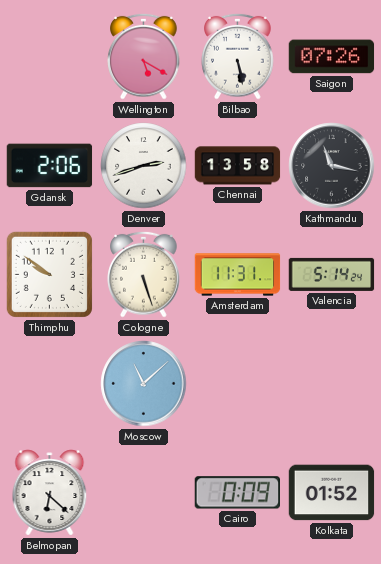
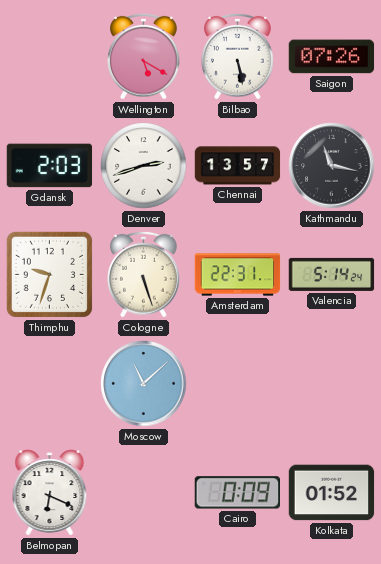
Gdansk: 2:06 -> 2:03 (50, 166)
Chennai: 13:58 -> 13:57 (238, 166)
Thimphu: 9:51 -> 9:33 (49, 274)
Amsterdam: 11:31 -> 22:31 (238, 275)
Belmopan: 6:22 -> 6:19 (50, 493)
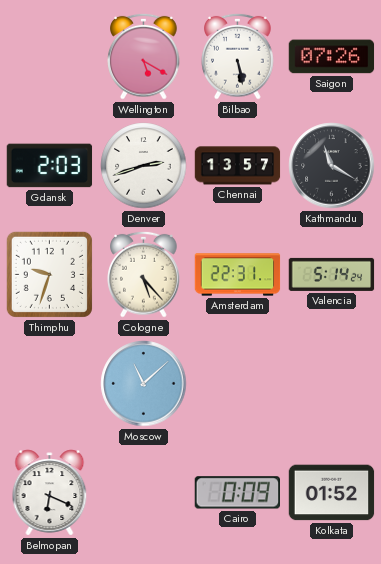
Kathmandu: 11:17 -> 11:20 (332, 166)
Cologne: 5:27 -> 5:23 (144, 274)
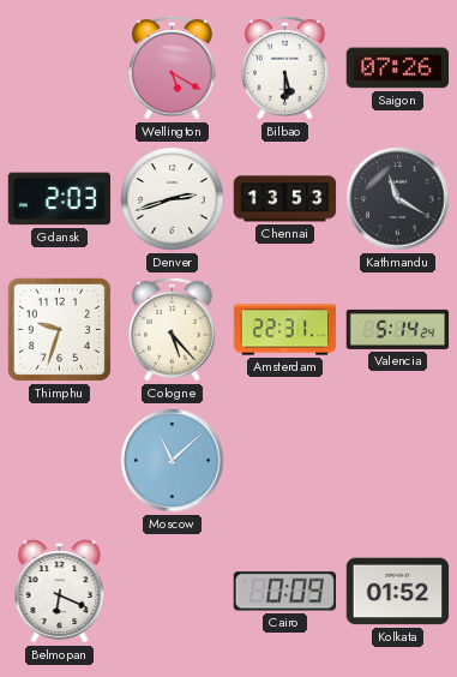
Bilbao: 5:28 -> 5:30 (285, 67)
Chennai: 13:57 -> 13:53 (285, 199)
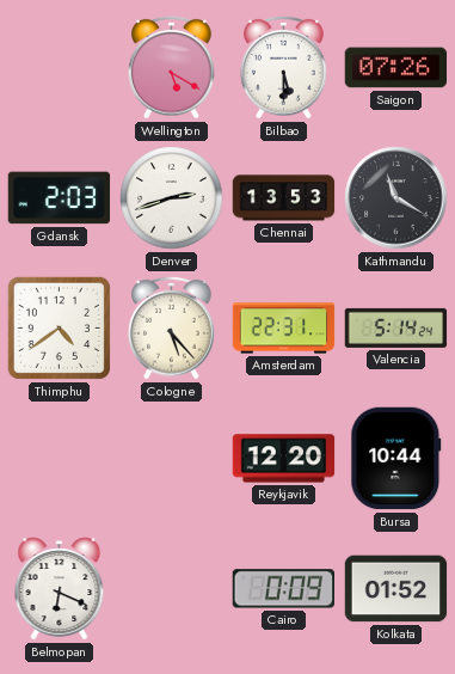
Thimphu: 9:33 -> 4:39 (59, 327)
Moscow: 11:08 -> none (173, 461)
Reykjavik: none -> 12:20 (284, 459)
Bursa: none -> 10:44 (396, 459)
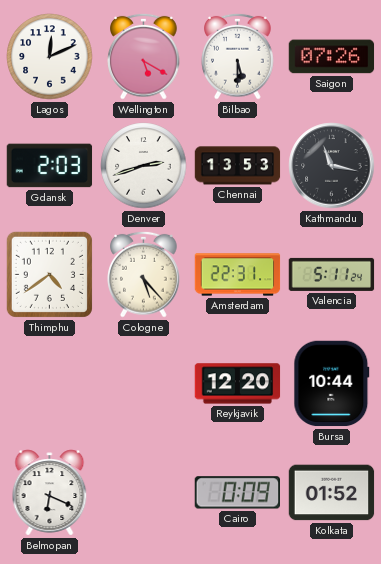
Lagos: none -> 12:11 (50, 57)
Kathmandu: 11:20 -> 11:17 (332, 166)
Valencia: 5:14 -> 5:11 (332, 274)
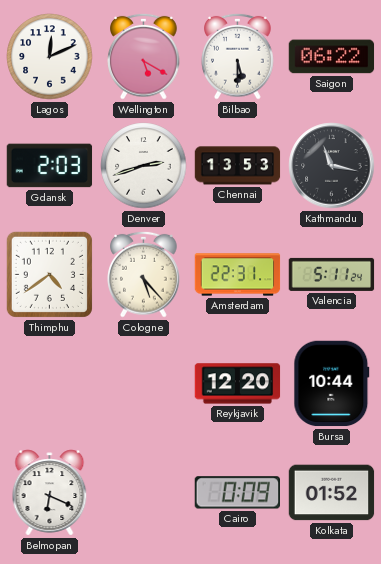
Saigon: 07:26 -> 06:22 (332, 57)
